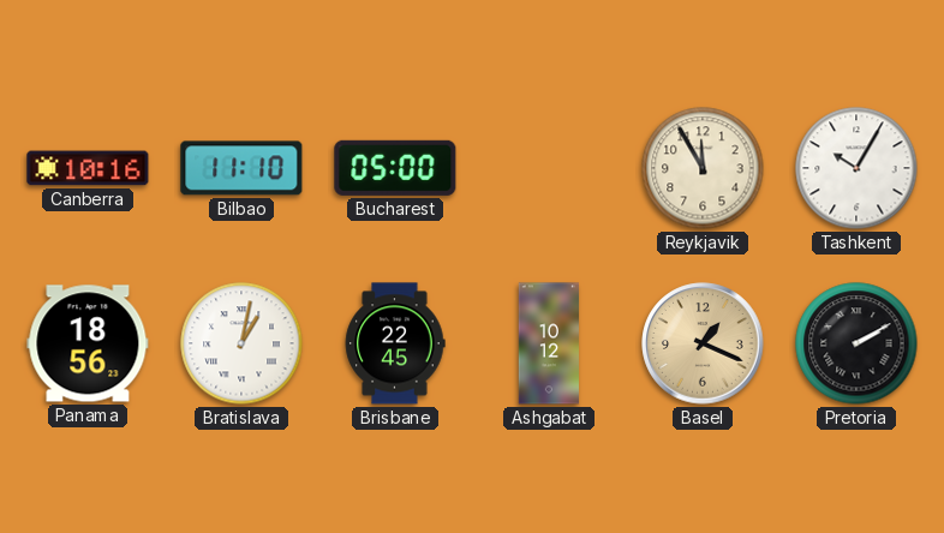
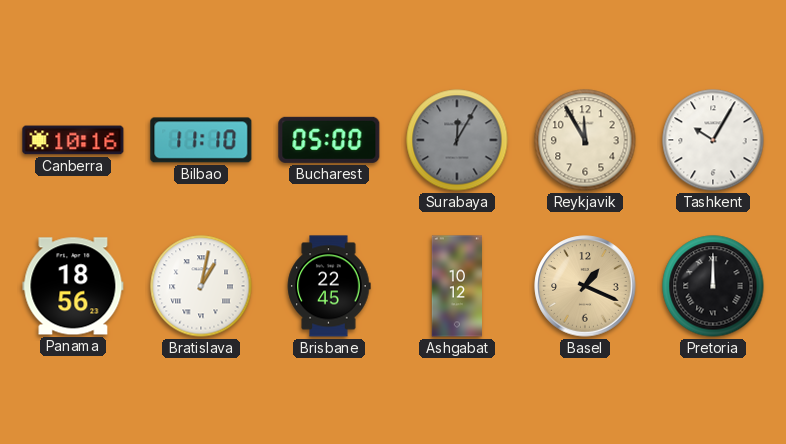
Surabaya: none -> 12:05 (457, 140)
Pretoria: 2:10 -> 12:00 (713, 286)
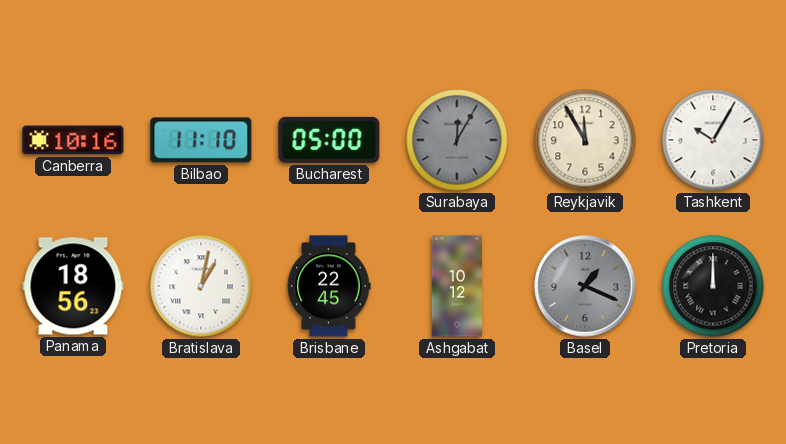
Basel dial: champagne -> grey (585, 286)
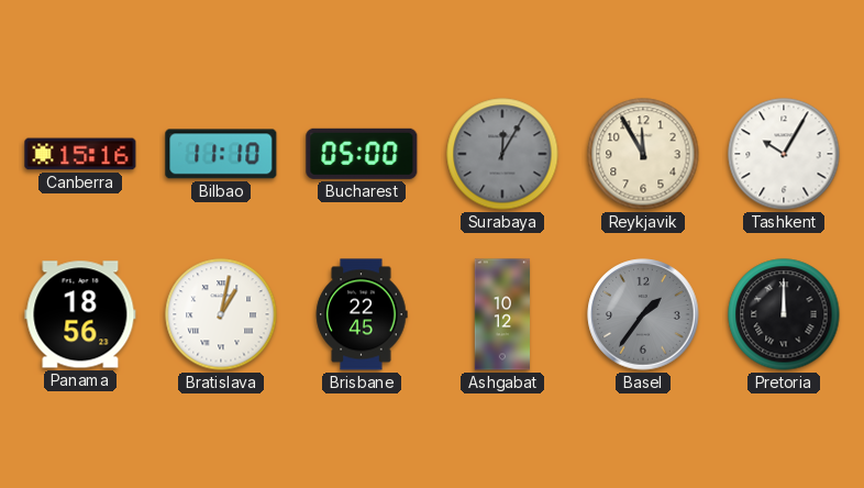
Canberra: 10:16 -> 15:16 (80, 154)
Basel: 1:19 -> 1:36 (643, 314)
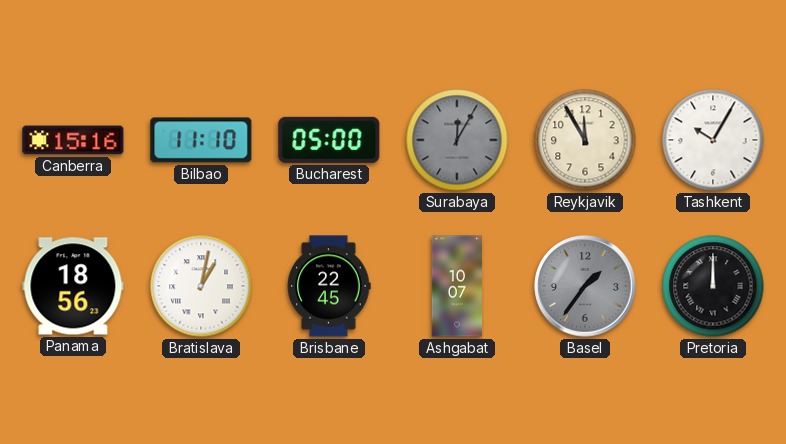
Ashgabat: 10:12 -> 10:07 (457, 286)
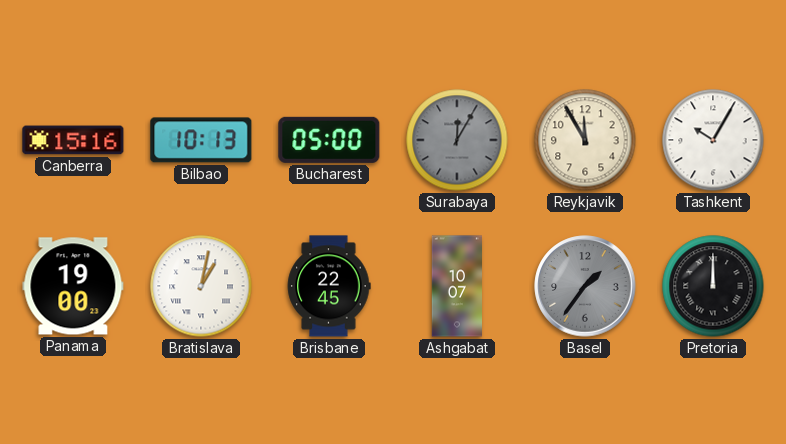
Bilbao: 11:10 -> 10:13 (201, 140)
Panama: 18:56 -> 19:00 (73, 286)
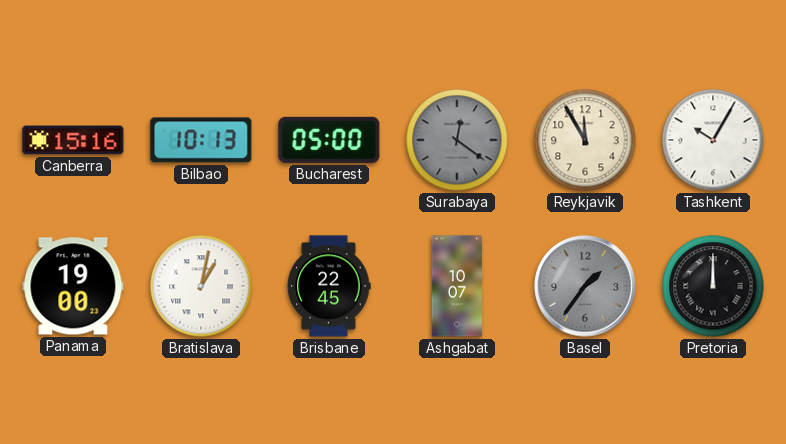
Surabaya: 12:05 -> 12:21 (457, 140)
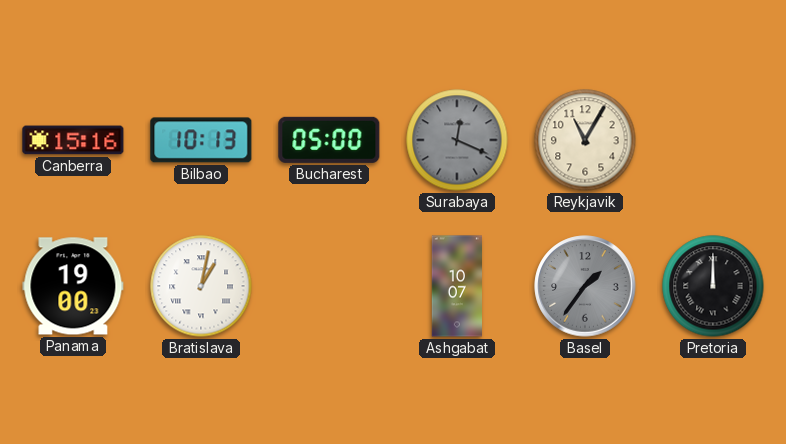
Surabaya: 12:21 -> 12:19 (457, 140)
Reykjavik: 11:55 -> 11:05 (585, 140)
Tashkent: 10:05 -> none (713, 140)
Brisbane: 22:45 -> none (329, 286)
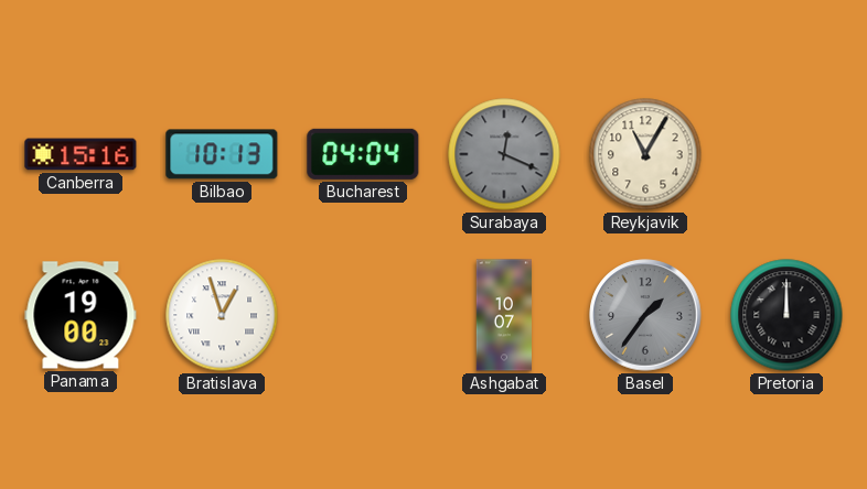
Bucharest: 05:00 -> 04:04 (363, 154)
Bratislava: 1:02 -> 12:57 (222, 315)
